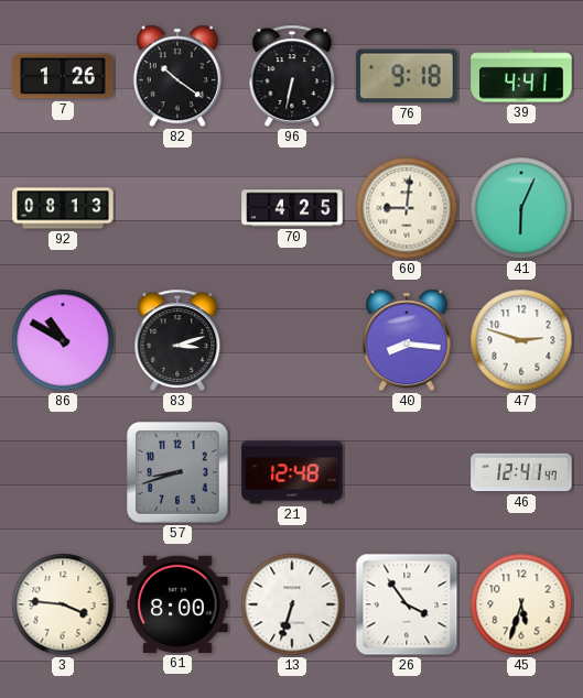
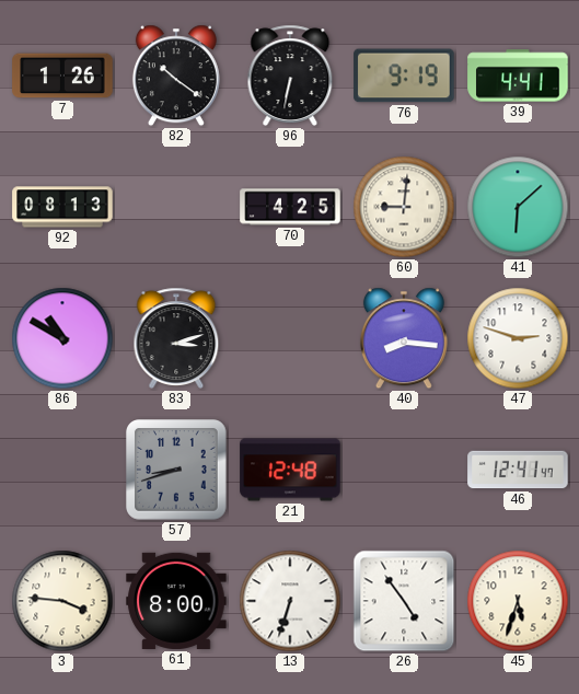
76: 9:18 -> 9:19 (404, 76)
41: 6:04 -> 6:08 (518, 207)
26: 3:54 -> 4:54 (404, 601)
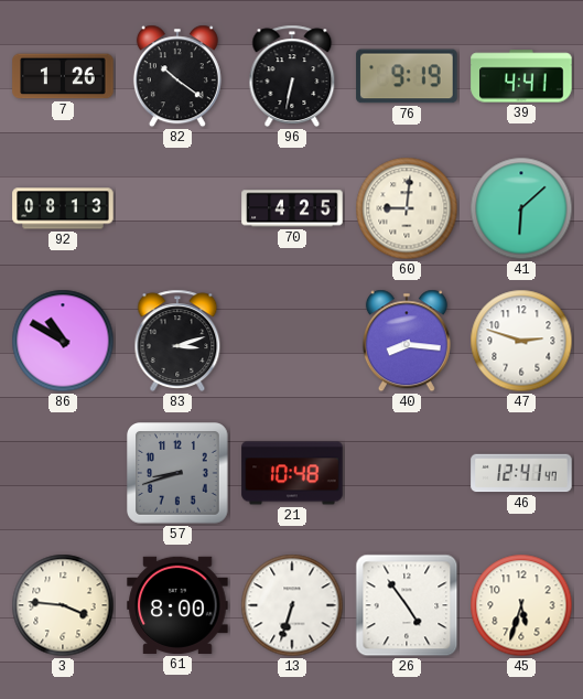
21: 12:48 -> 10:48 (292, 473)
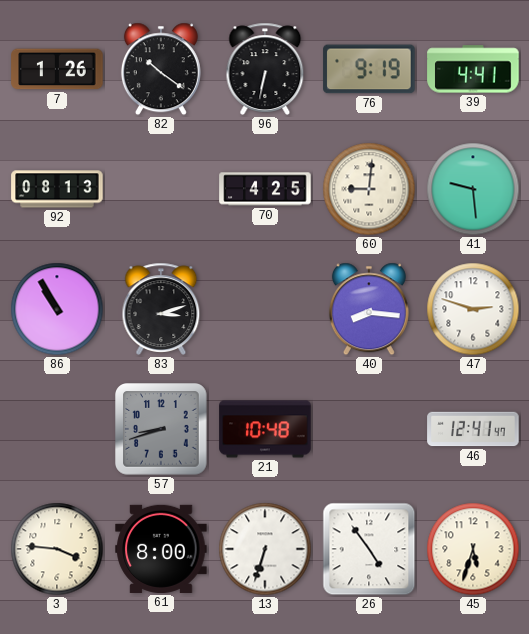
41: 6:08 -> 9:29 (473, 189)
86: 10:50 -> 10:55 (57, 309)
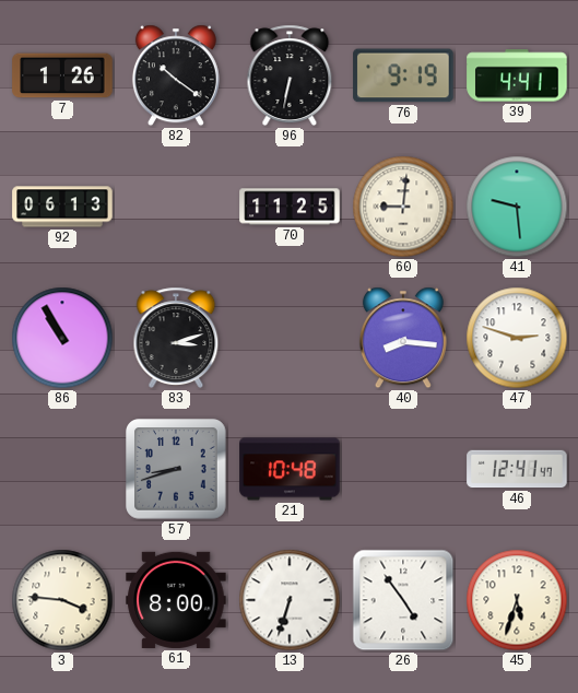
92: 08:13 -> 06:13 (62, 207)
70: 4:25 -> 11:25 (290, 207)
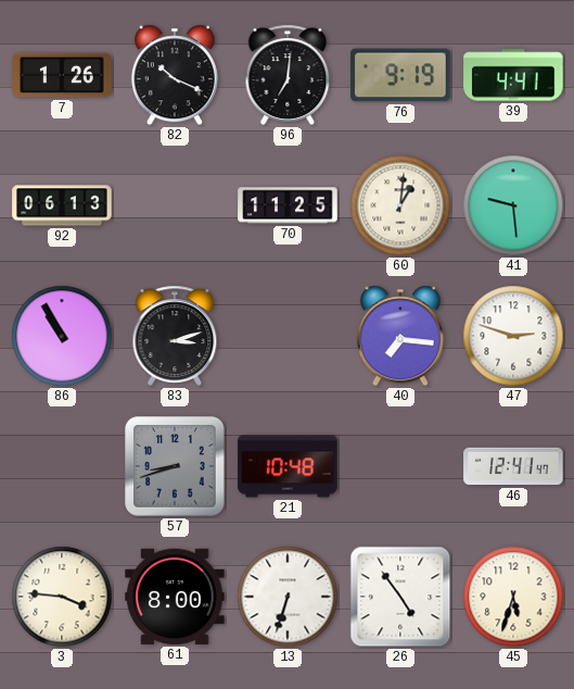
82: 10:21 -> 10:19 (175, 75)
96: 6:32 -> 7:01 (288, 75)
60: 9:01 -> 1:01 (400, 205)
40: 8:16 -> 7:16 (400, 336)
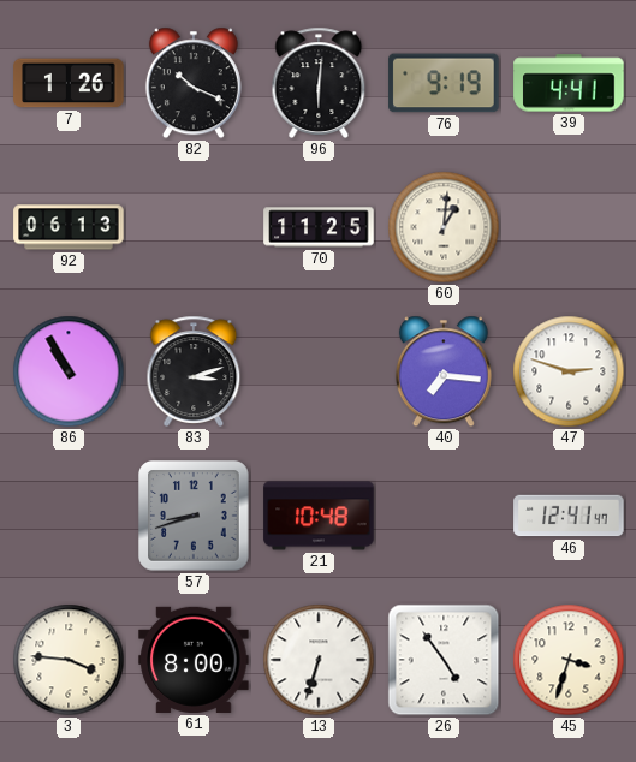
96: 7:01 -> 6:01 (319, 83)
41: 9:29 -> none (513, 205)
45: 5:33 -> 3:33 (569, 660)
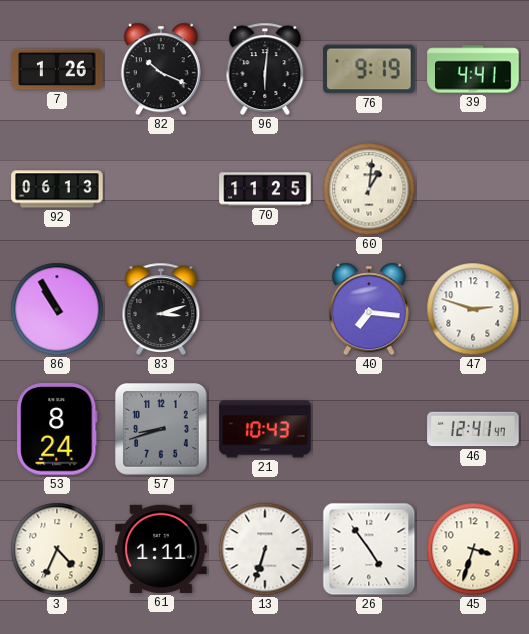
53: none -> 8:24 (57, 429)
21: 10:48 -> 10:43 (265, 429)
3: 3:46 -> 4:34 (57, 549)
61: 8:00 -> 1:11 (161, 549)
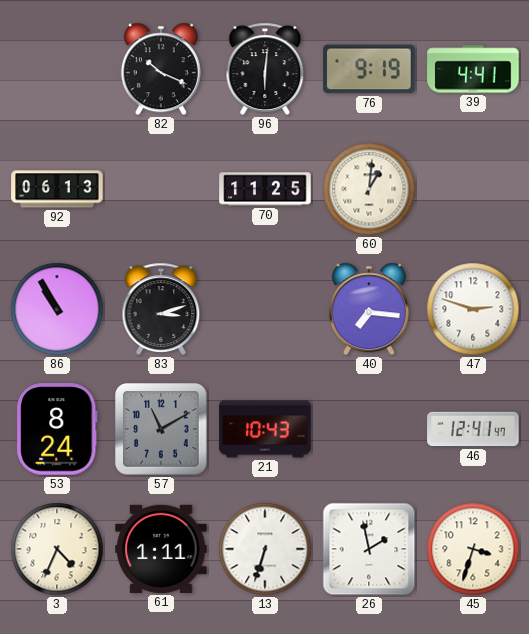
7: 1:26 -> none (57, 69)
57: 8:42 -> 11:10 (162, 430)
26: 4:54 -> 1:58 (369, 549)
